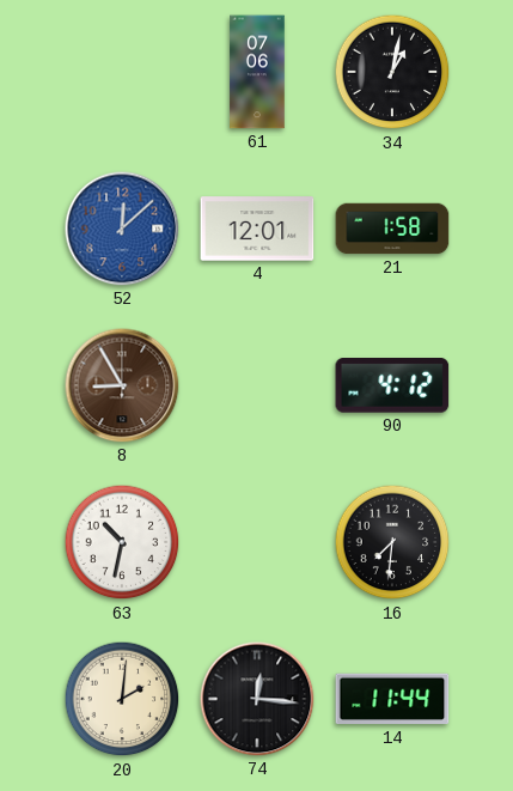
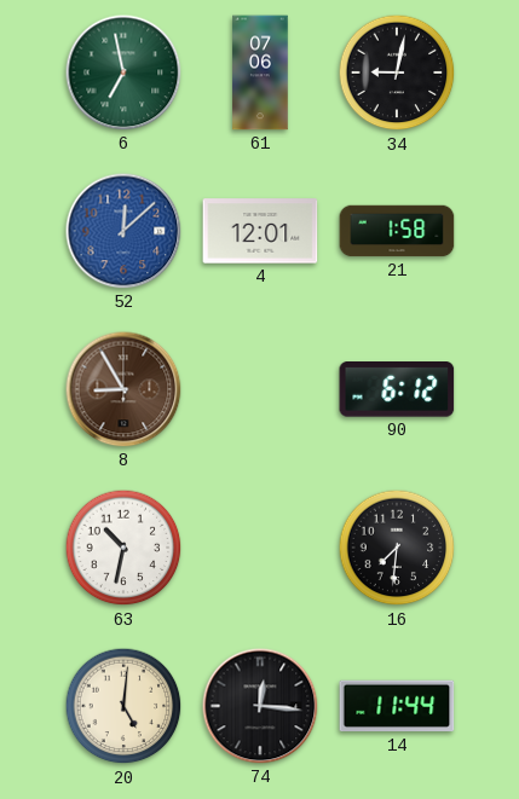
6: none -> 6:58 (123, 73)
34: 1:02 -> 9:02 (397, 73)
90: 4:12 -> 6:12 (397, 389)
20: 2:01 -> 5:01 (123, 706)
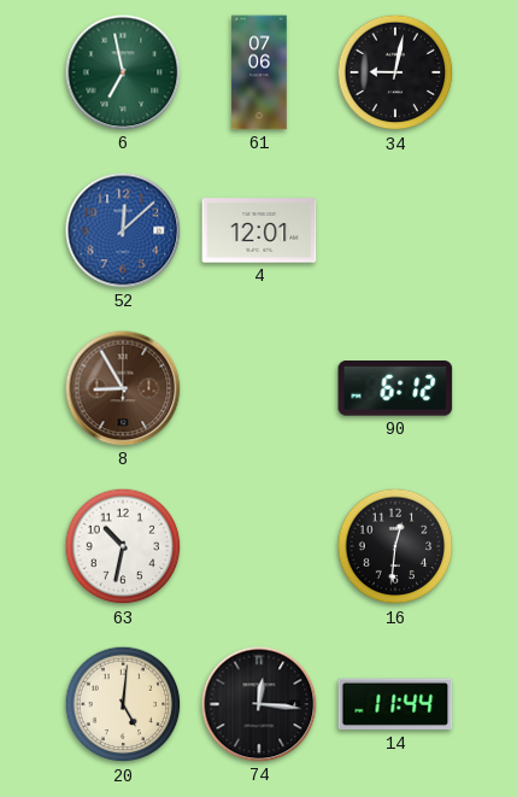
21: 1:58 -> none (397, 231)
16: 7:31 -> 12:31 (395, 546)
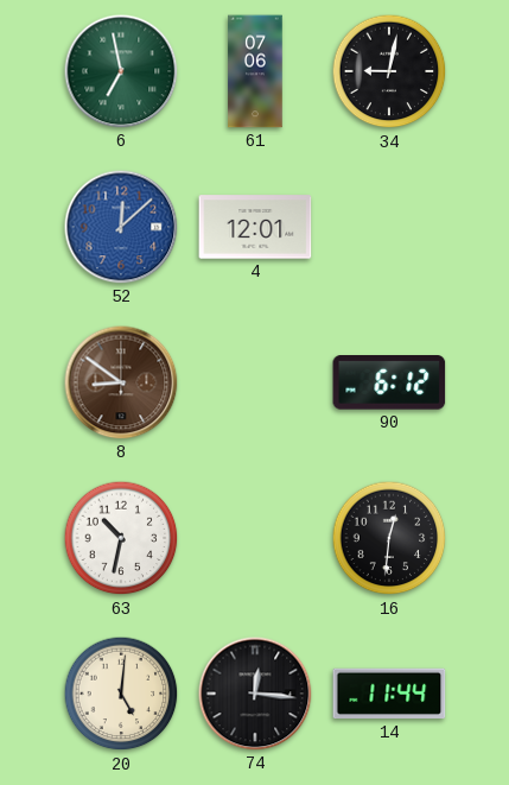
8: 8:55 -> 8:51 (121, 382)
